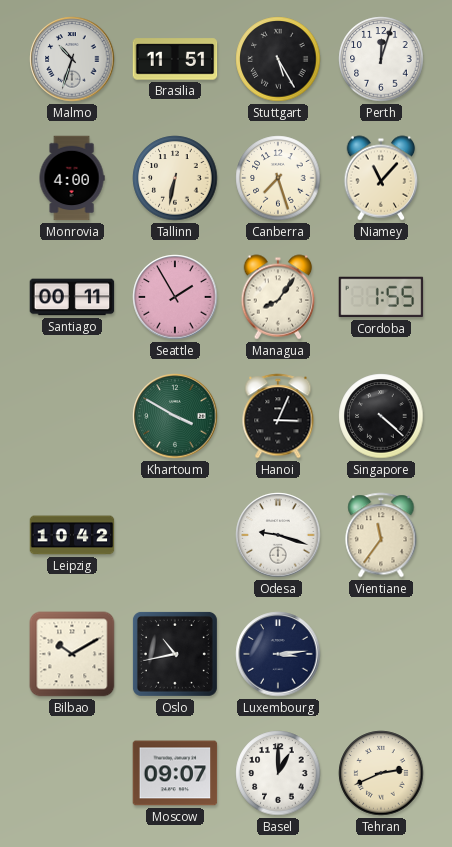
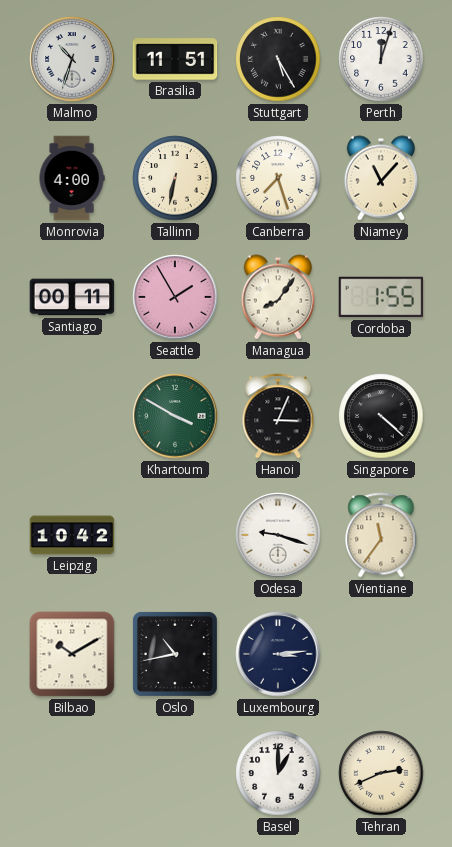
Moscow: 09:07 -> none (175, 773)
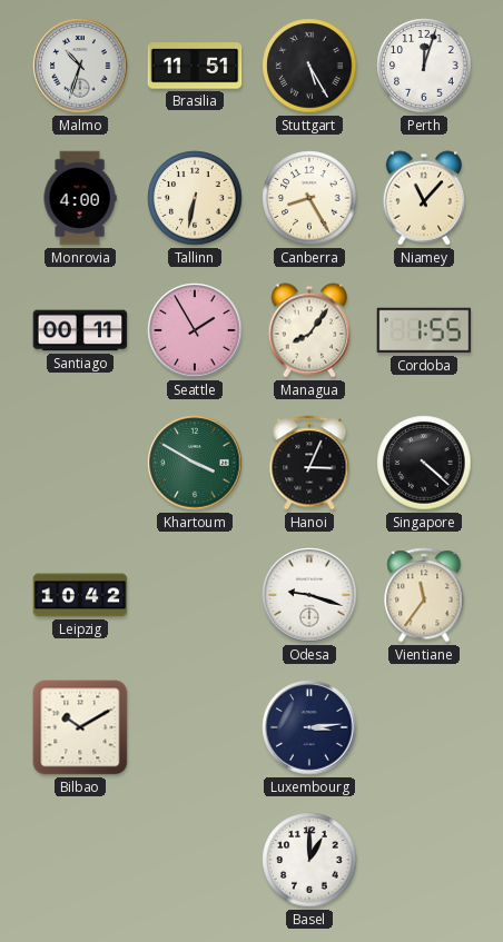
Canberra: 7:27 -> 8:25 (309, 198)
Oslo: 10:43 -> none (175, 654)
Tehran: 2:41 -> none (381, 773)
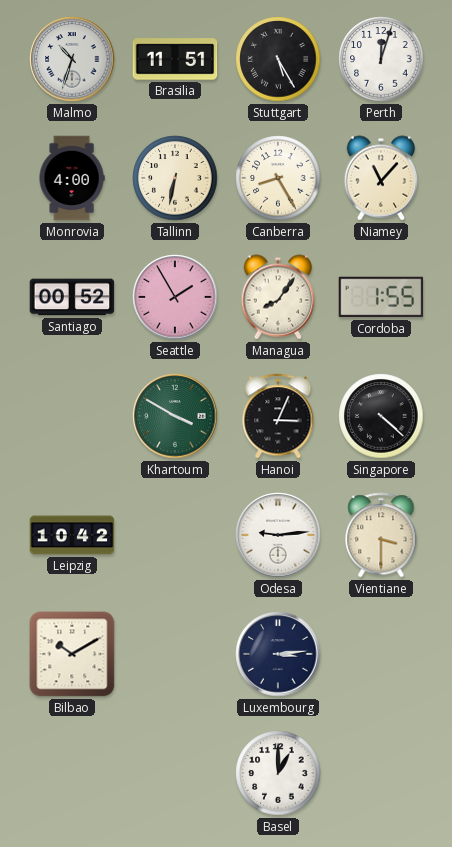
Santiago: 00:11 -> 00:52 (72, 297)
Odesa: 9:18 -> 9:14 (278, 535)
Vientiane: 11:36 -> 3:30 (381, 535)
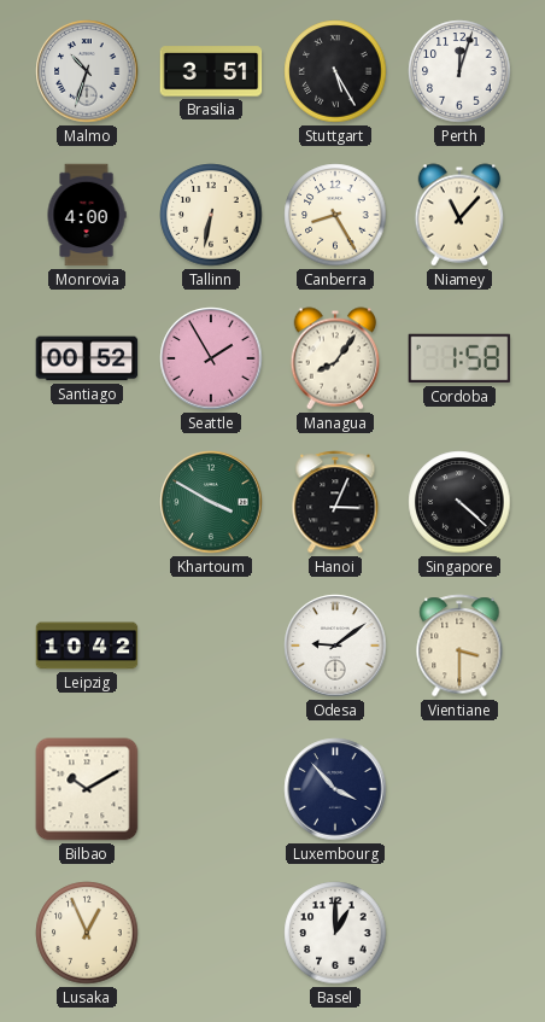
Brasilia: 11:51 -> 3:51 (211, 71)
Cordoba: 1:55 -> 1:58 (459, 358)
Odesa: 9:14 -> 9:09 (335, 646)
Luxembourg: 3:14 -> 3:53 (335, 789)
Lusaka: none -> 12:56 (87, 933)
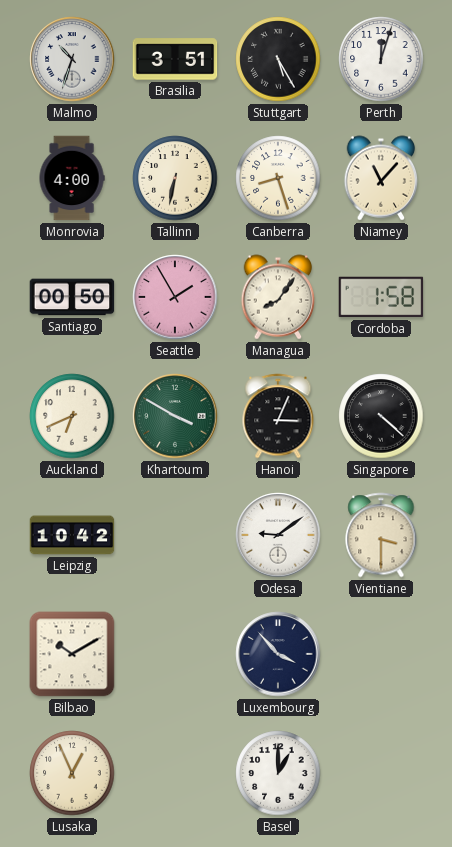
Canberra: 8:25 -> 8:27 (278, 178)
Santiago: 00:52 -> 00:50 (72, 297)
Auckland: none -> 6:41 (72, 416)
